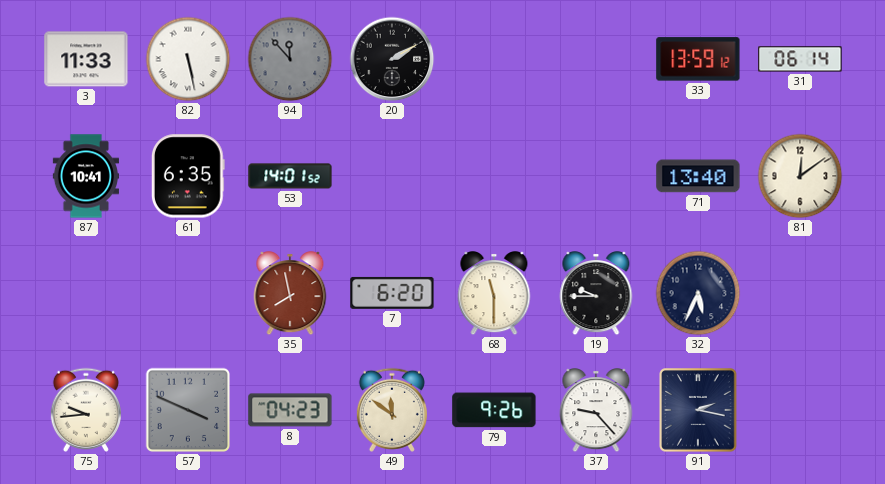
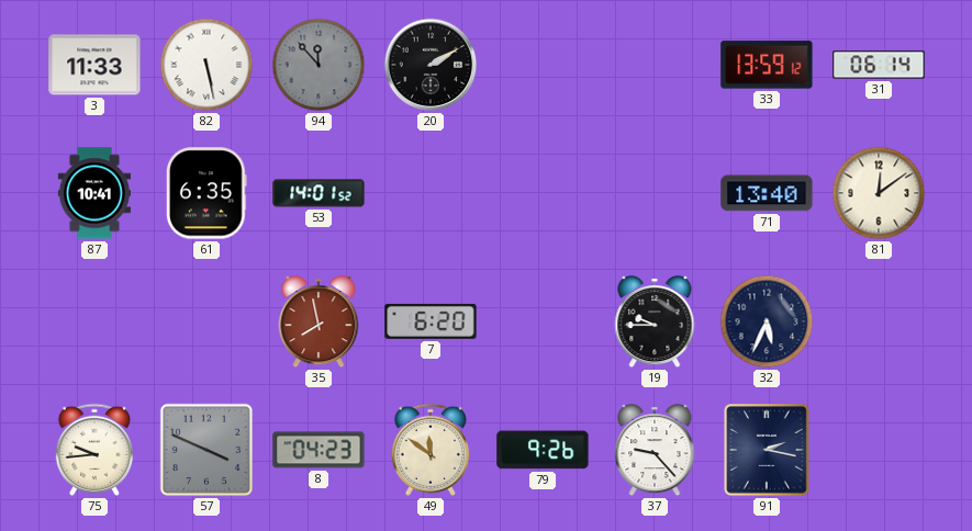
68: 11:30 -> none (494, 294)
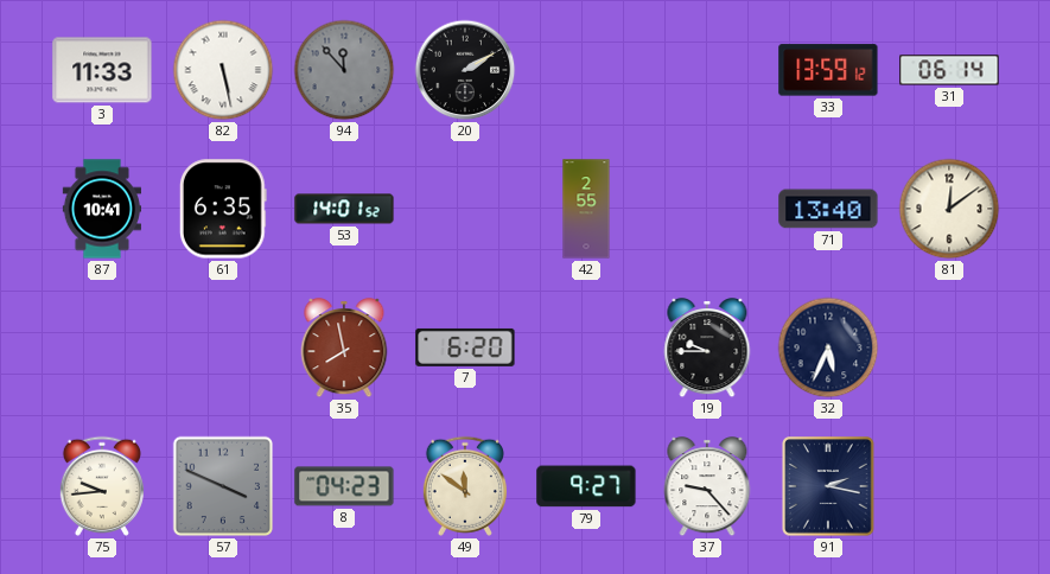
42: none -> 2:55 (586, 209)
79: 9:26 -> 9:27 (586, 486)
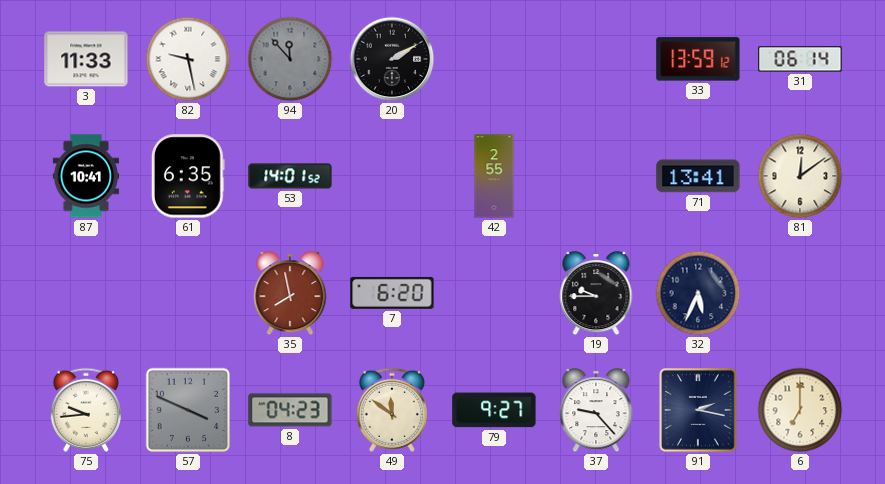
82: 5:28 -> 9:28 (188, 59)
71: 13:40 -> 13:41 (698, 176)
6: none -> 7:00 (800, 410)
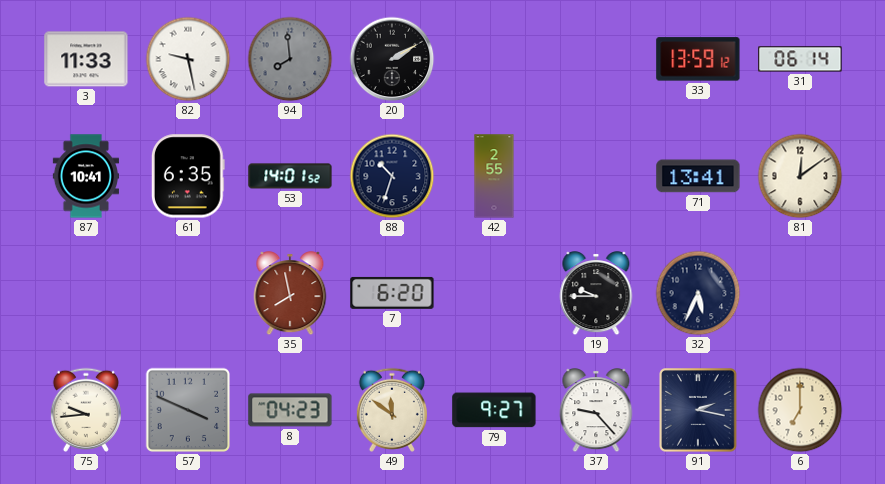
94: 11:53 -> 7:59 (290, 59)
88: none -> 10:33 (392, 176)
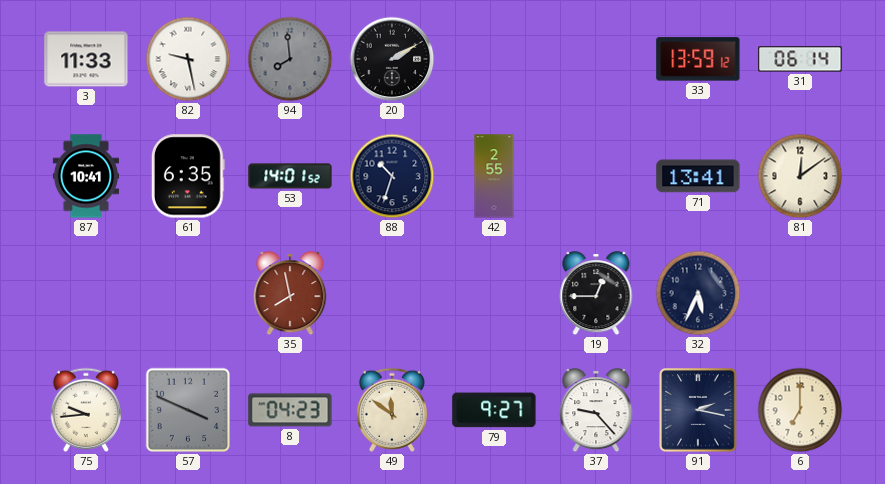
7: 6:20 -> none (392, 293)
19: 9:45 -> 12:45 (596, 294)
